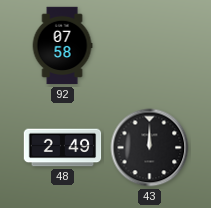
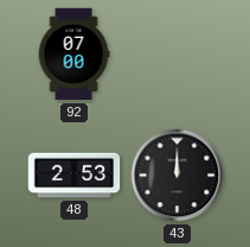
92: 07:58 -> 07:00 (73, 55)
48: 2:49 -> 2:53 (75, 176)
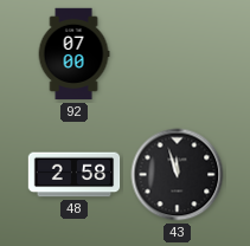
48: 2:53 -> 2:58 (75, 175)
43: 12:00 -> 11:57 (178, 175)
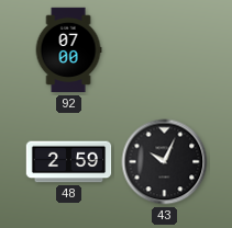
48: 2:58 -> 2:59 (69, 162)
43: 11:57 -> 10:04 (165, 162)
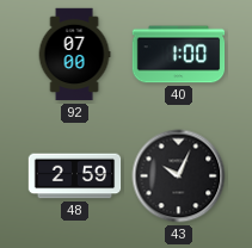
40: none -> 1:00 (179, 55)
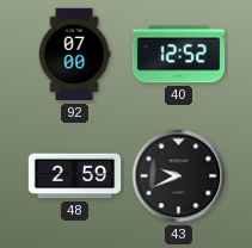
40: 1:00 -> 12:52 (179, 55)
43: 10:04 -> 9:41 (179, 176)
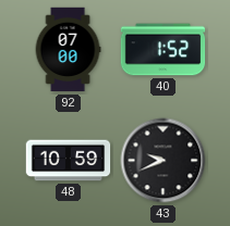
40: 12:52 -> 1:52 (164, 50)
48: 2:59 -> 10:59 (69, 161)
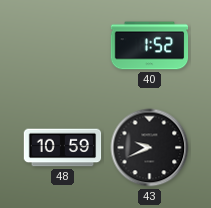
92: 07:00 -> none (68, 50)
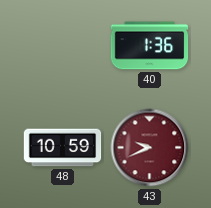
40: 1:52 -> 1:36 (150, 46)
43 dial: black -> burgundy (150, 148)
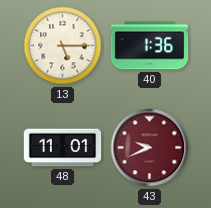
13: none -> 5:15 (63, 46)
48: 10:59 -> 11:01 (63, 148)
